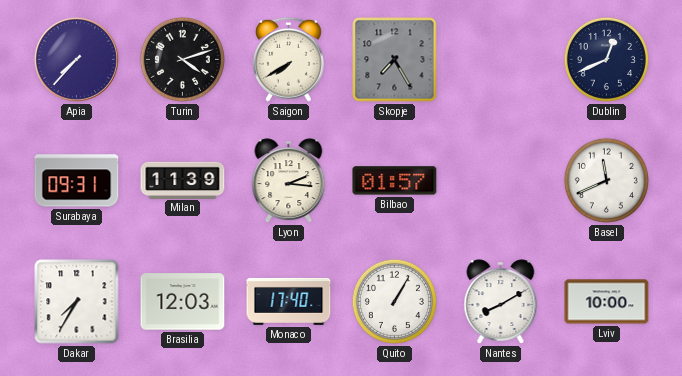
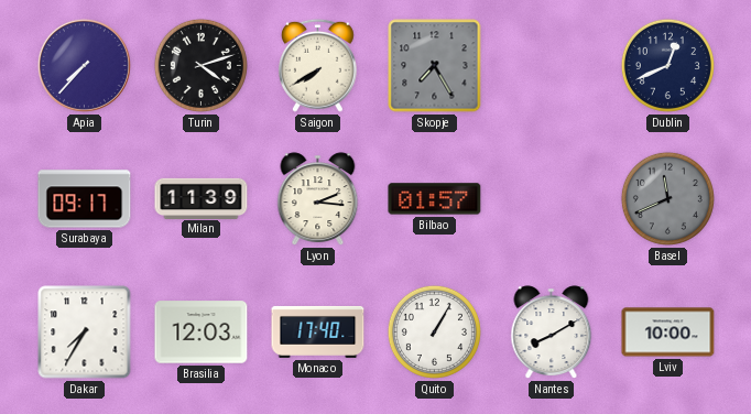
Surabaya: 09:31 -> 09:17 (85, 199)
Basel dial: white -> grey (667, 198)
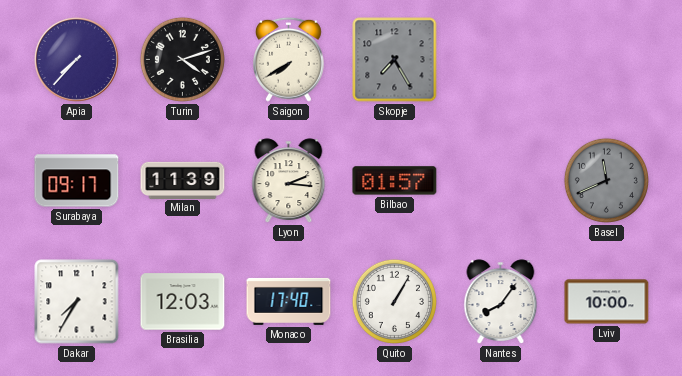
Dublin: 12:41 -> none (667, 65)
Nantes: 8:10 -> 8:06 (501, 302)
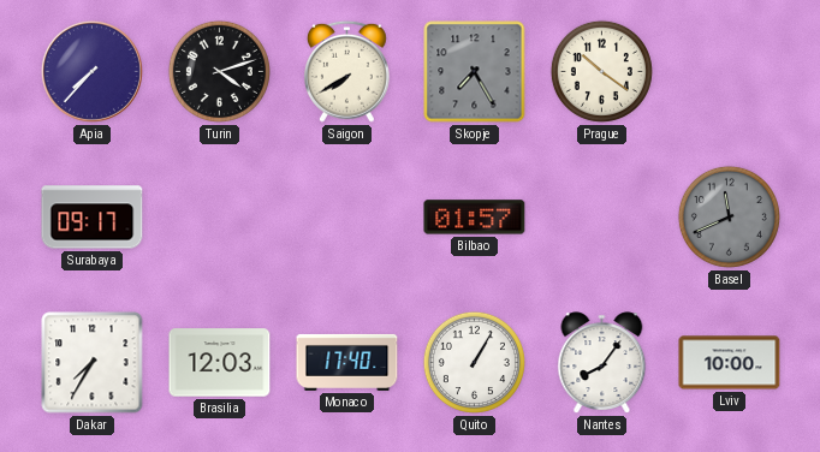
Prague: none -> 10:21 (601, 71)
Milan: 11:39 -> none (183, 180)
Lyon: 2:16 -> none (289, 181)
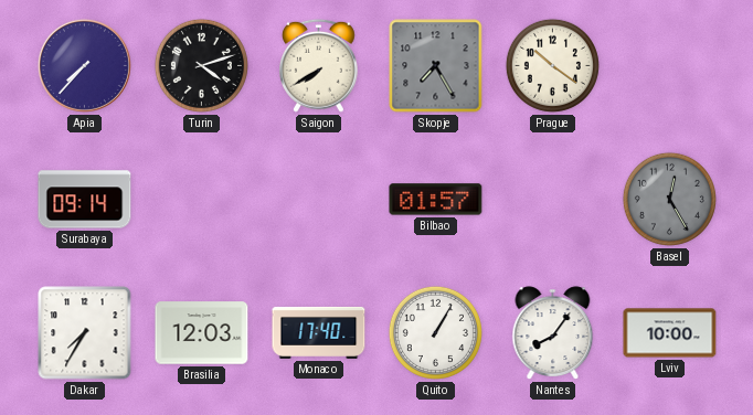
Surabaya: 09:17 -> 09:14 (85, 200)
Basel: 11:41 -> 12:25 (669, 199)
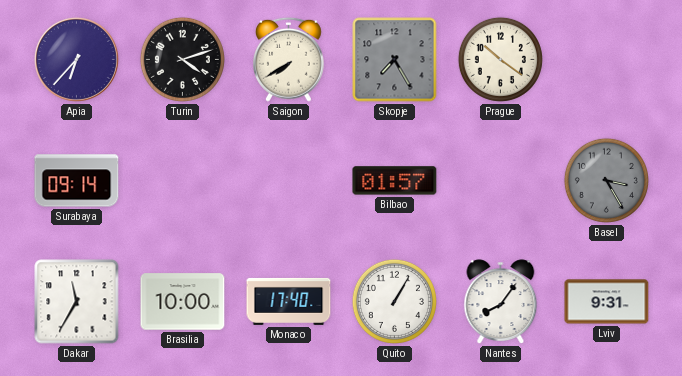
Apia: 7:37 -> 6:37 (76, 59)
Basel: 12:25 -> 3:25 (606, 180)
Dakar: 7:35 -> 11:35 (77, 302)
Brasilia: 12:03 -> 10:00 (183, 302)
Lviv: 10:00 -> 9:31 (607, 302)
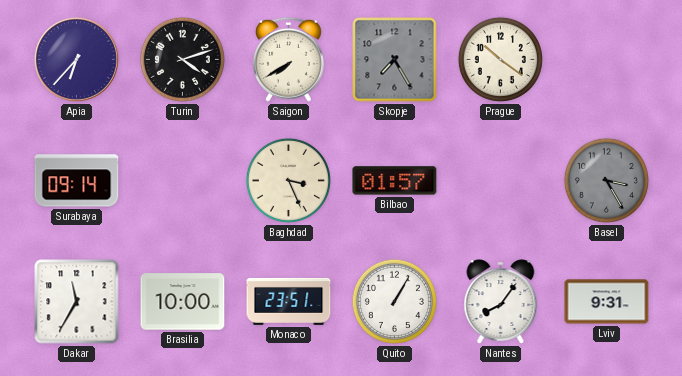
Baghdad: none -> 3:26 (288, 180)
Monaco: 17:40 -> 23:51 (289, 301)
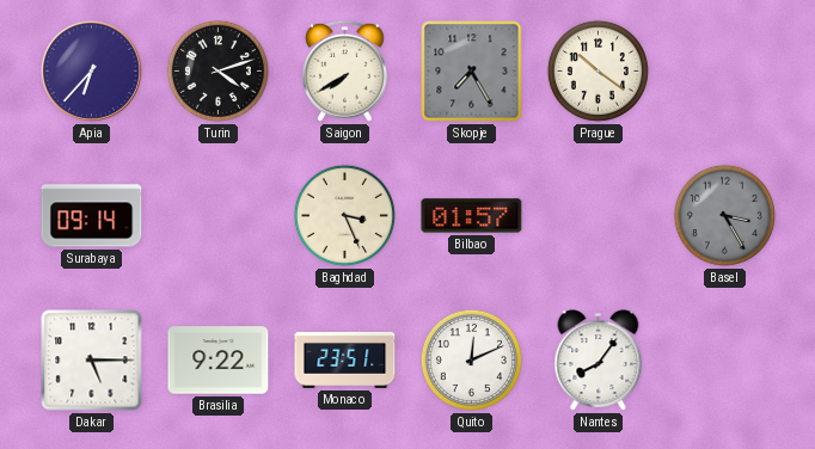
Dakar: 11:35 -> 5:15 (92, 361)
Brasilia: 10:00 -> 9:22 (219, 361)
Quito: 1:05 -> 12:11 (471, 359)
Lviv: 9:31 -> none (607, 302)
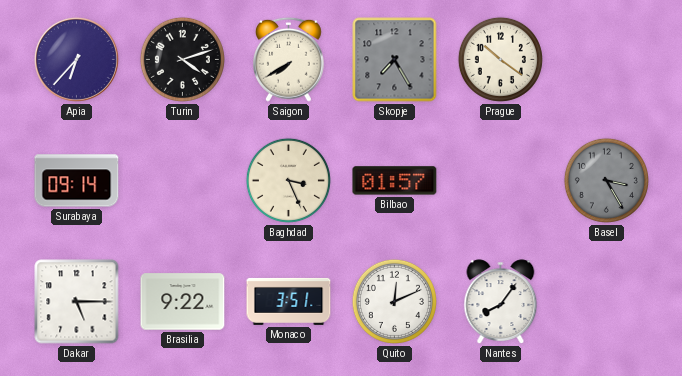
Monaco: 23:51 -> 3:51 (289, 301)
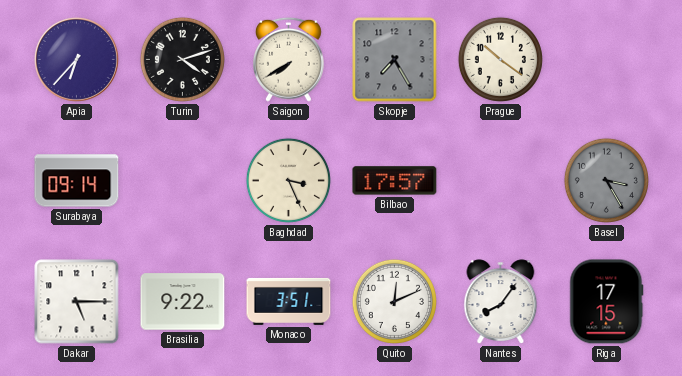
Bilbao: 01:57 -> 17:57 (395, 181)
Riga: none -> 17:15 (607, 302)
